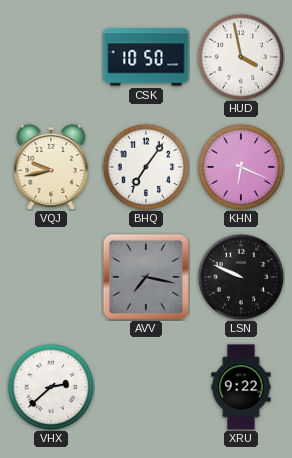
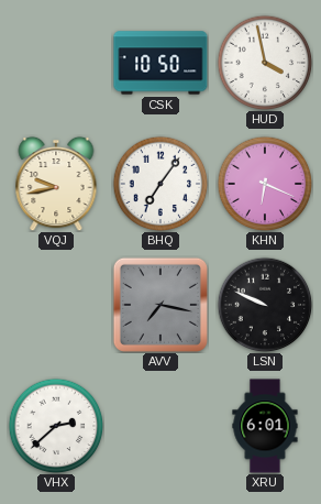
XRU: 9:22 -> 6:01 (265, 426)
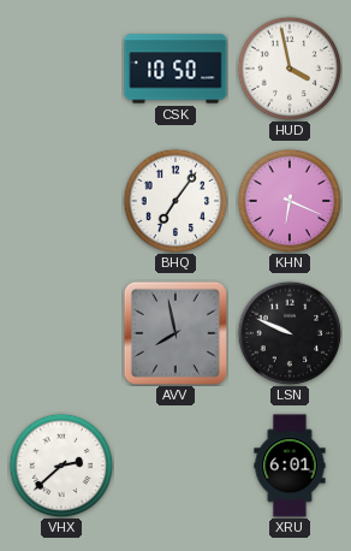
VQJ: 9:43 -> none (56, 184)
AVV: 7:17 -> 7:58 (175, 333)
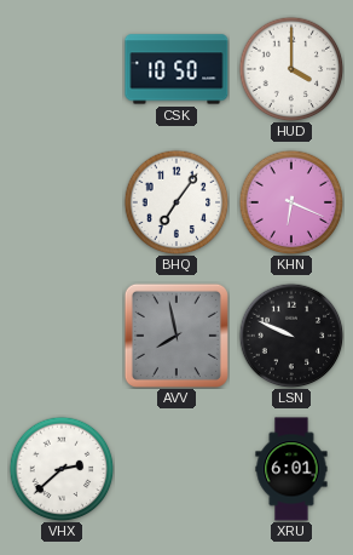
HUD: 3:58 -> 4:00 (291, 69)
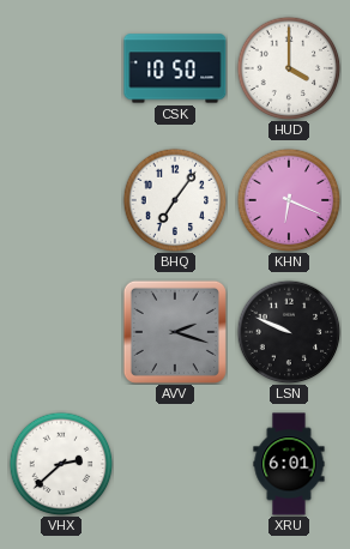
AVV: 7:58 -> 2:18 (175, 332)
